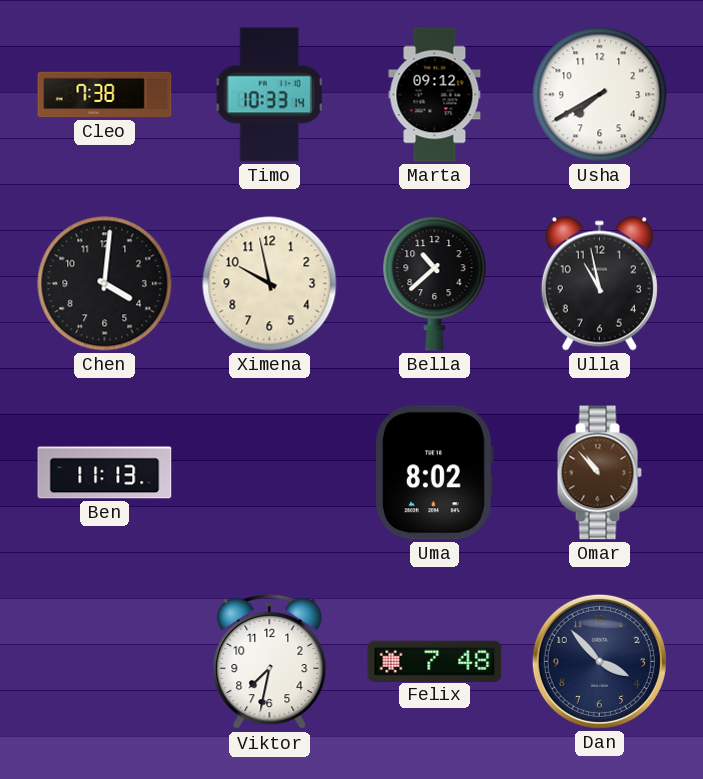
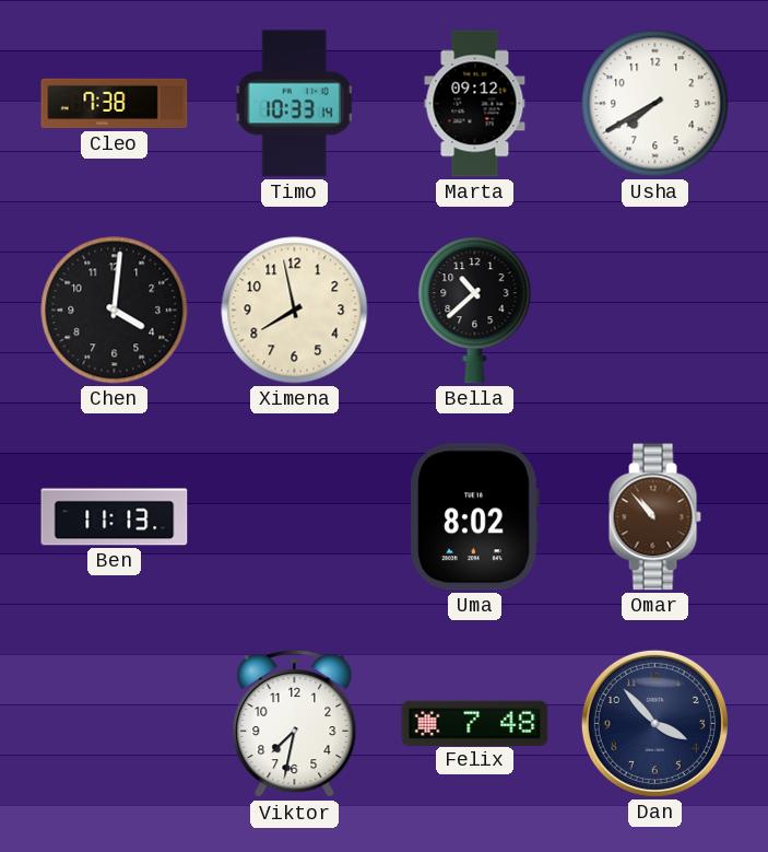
Ximena: 9:58 -> 7:58 (295, 311)
Ulla: 10:58 -> none (599, 283)
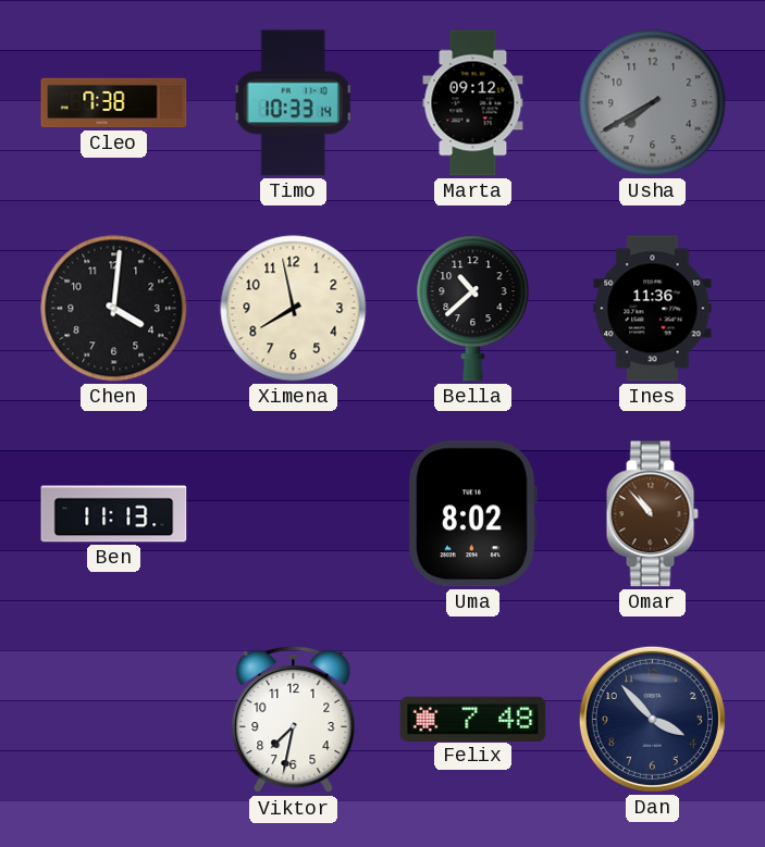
Usha dial: white -> grey (653, 103)
Ines: none -> 11:36 (653, 309)
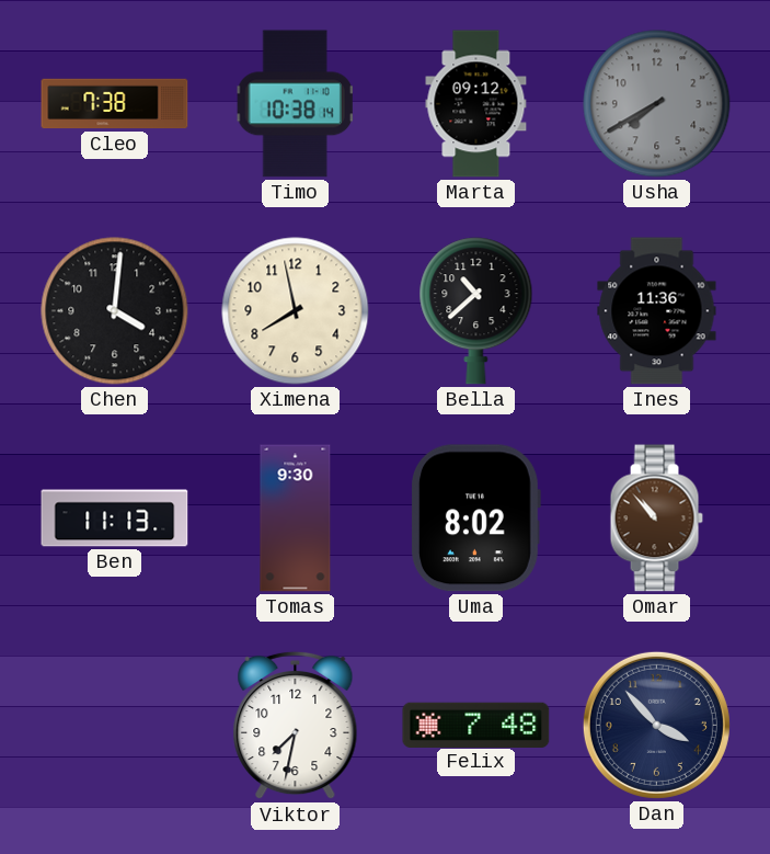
Timo: 10:33 -> 10:38 (295, 104)
Tomas: none -> 9:30 (296, 519)
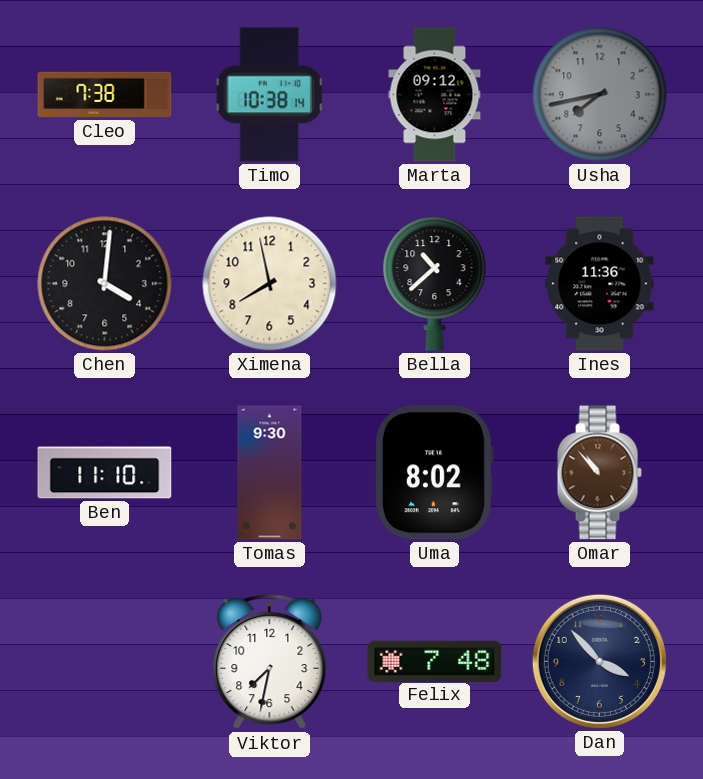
Usha: 7:40 -> 7:43 (600, 95)
Ben: 11:13 -> 11:10 (105, 473)
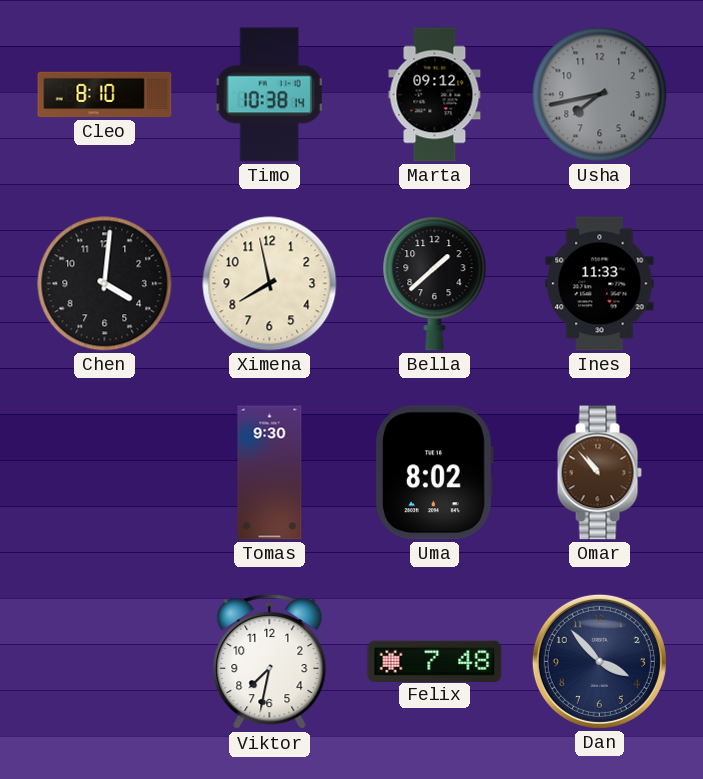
Cleo: 7:38 -> 8:10 (105, 95)
Bella: 10:38 -> 1:38 (435, 284)
Ines: 11:36 -> 11:33 (600, 284)
Ben: 11:10 -> none (105, 473)
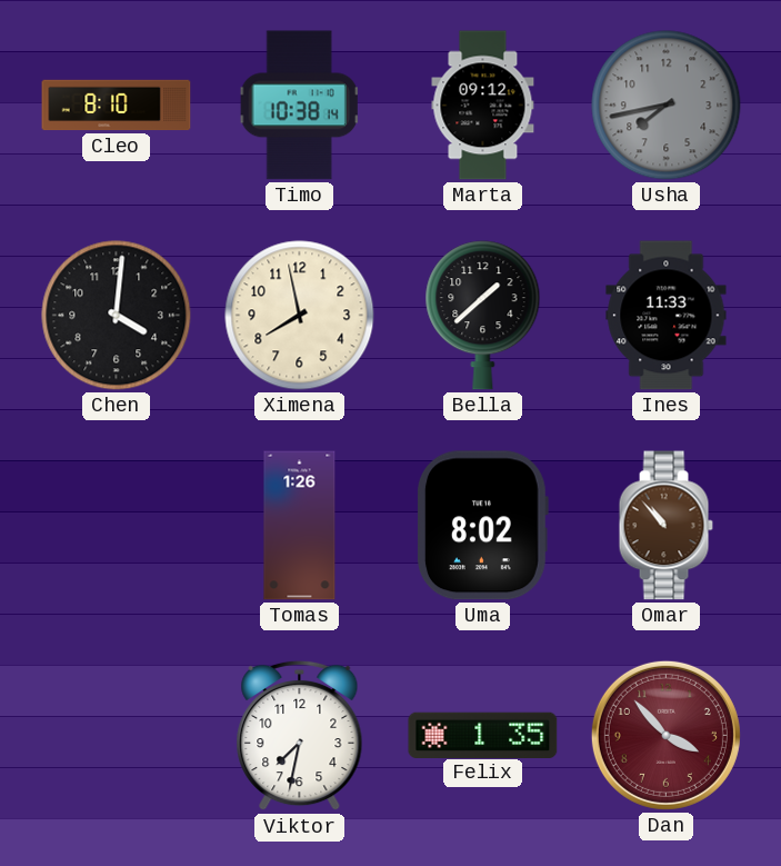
Tomas: 9:30 -> 1:26 (300, 526)
Felix: 7:48 -> 1:35 (483, 735)
Dan dial: navy -> burgundy (665, 735)
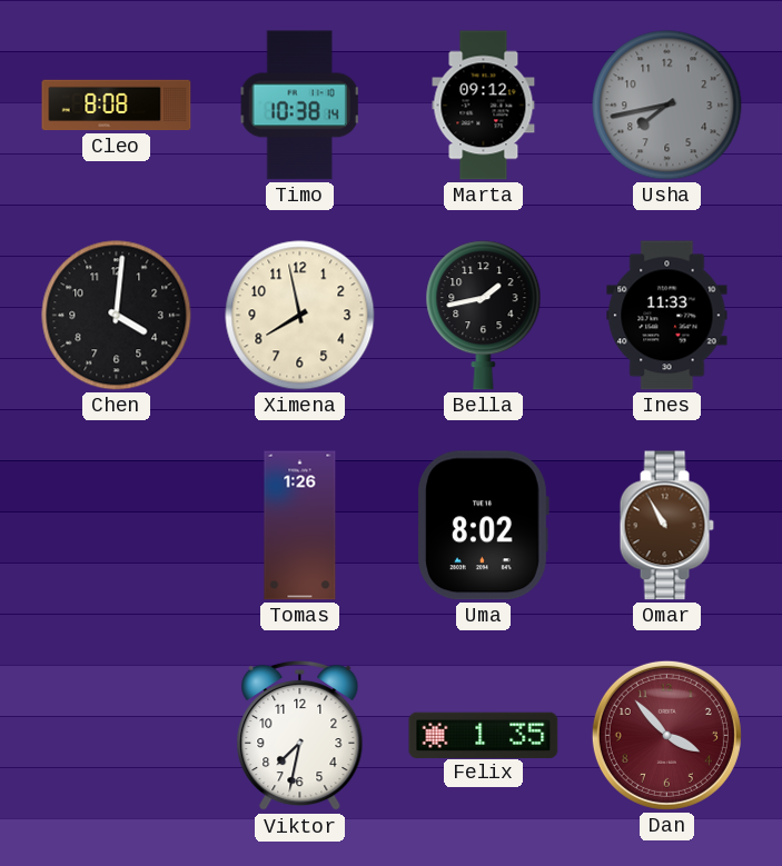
Cleo: 8:10 -> 8:08 (117, 106)
Bella: 1:38 -> 1:43 (484, 316)
Omar: 10:53 -> 10:55 (666, 526)
